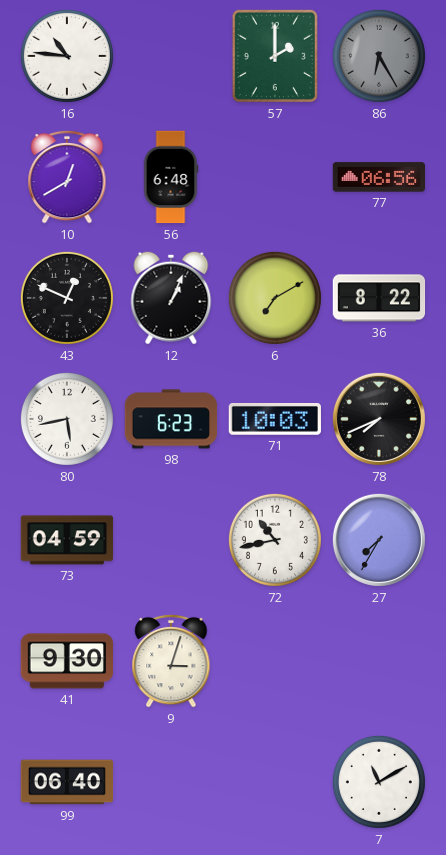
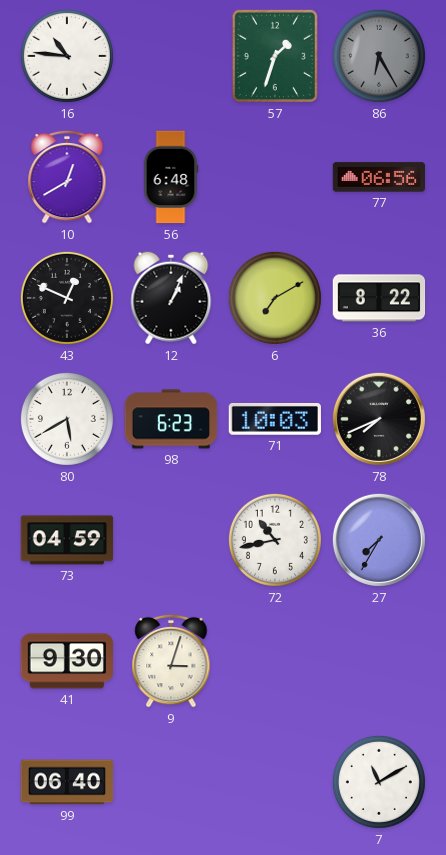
57: 2:00 -> 1:33 (275, 56)
80: 5:43 -> 5:40 (67, 419)
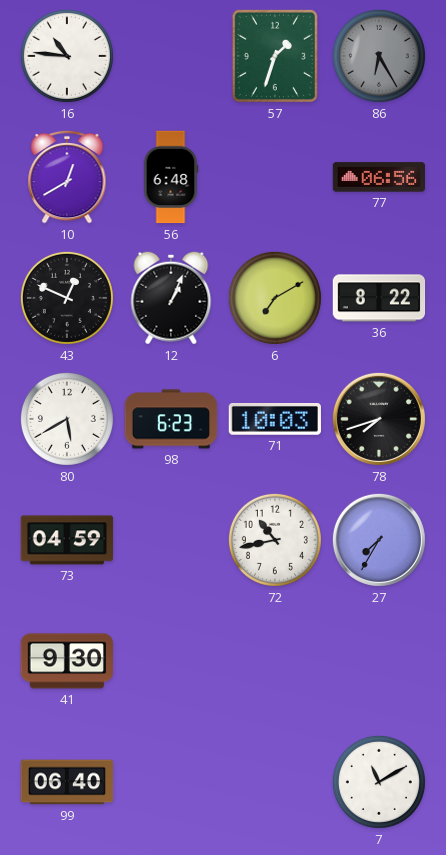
78: 7:41 -> 7:42 (379, 419)
9: 3:03 -> none (171, 661)
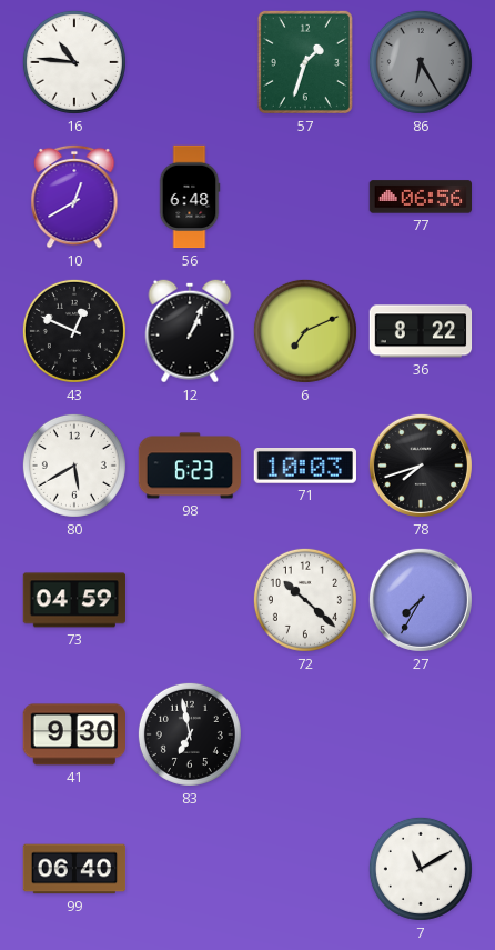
6: 7:10 -> 7:11 (305, 331)
72: 10:43 -> 10:22 (305, 600)
83: none -> 6:58 (190, 734)
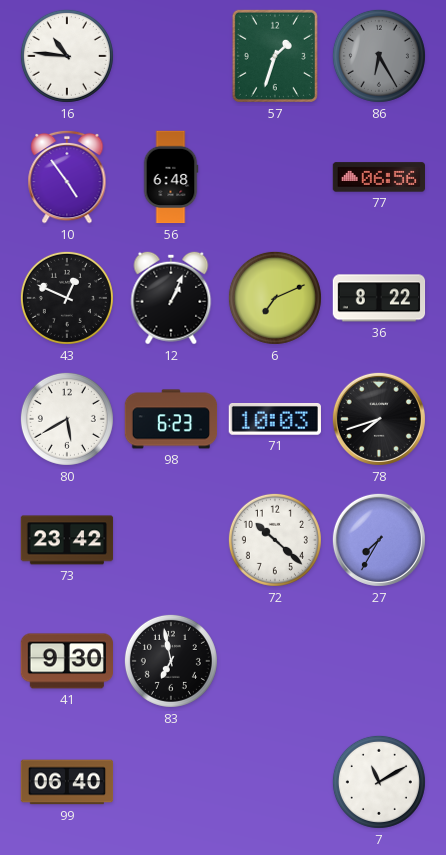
10: 12:40 -> 4:54 (67, 177)
73: 04:59 -> 23:42 (67, 540)
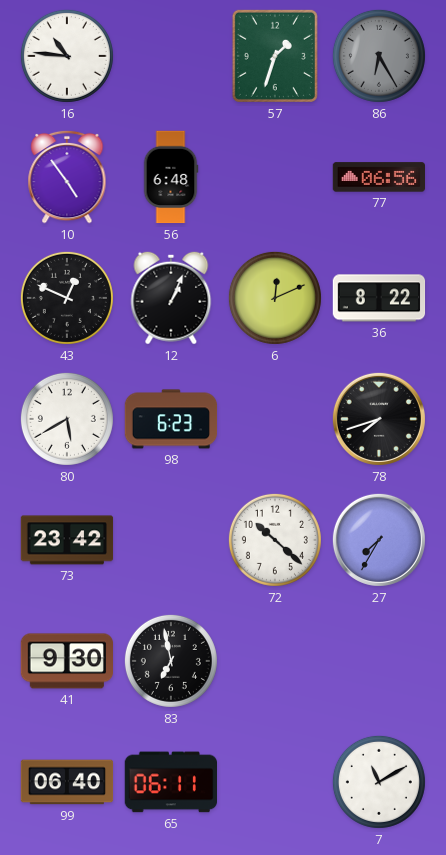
6: 7:11 -> 12:11 (275, 298)
71: 10:03 -> none (275, 420)
65: none -> 06:11 (170, 782)
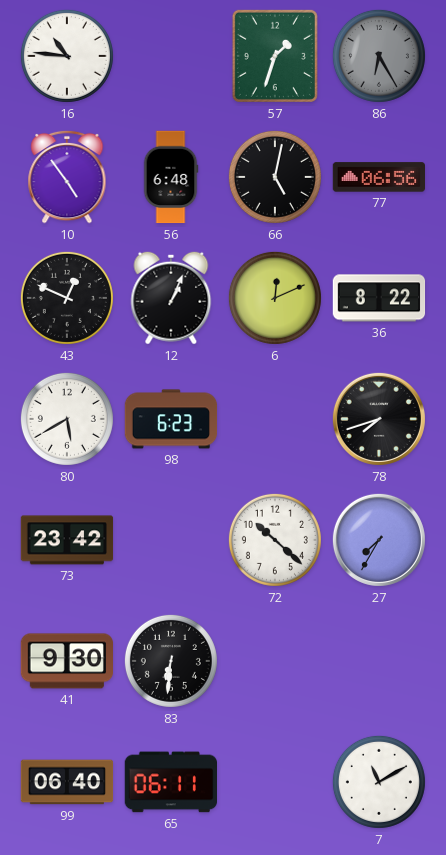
66: none -> 5:02 (275, 177)
83: 6:58 -> 6:31 (171, 661)
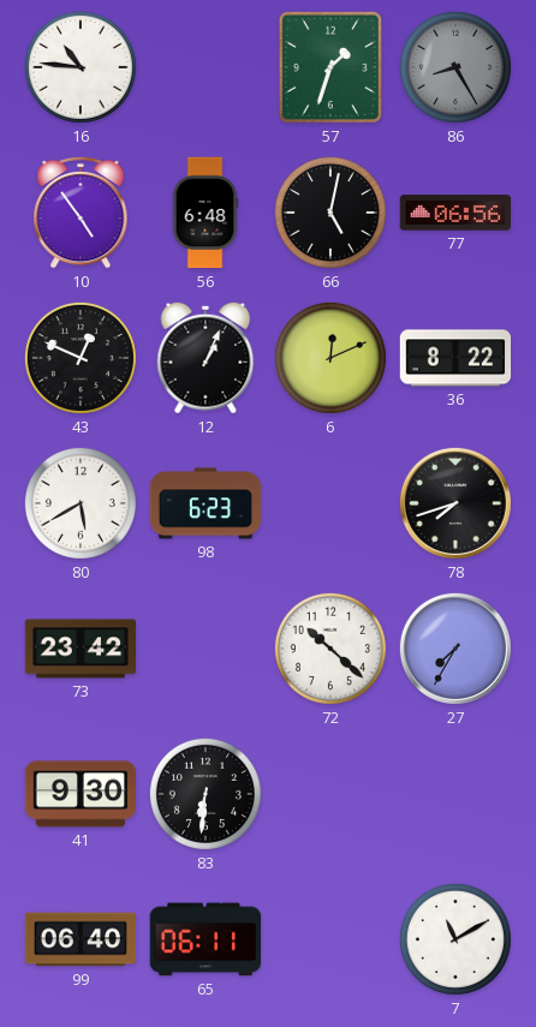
86: 6:25 -> 8:25 (455, 67)
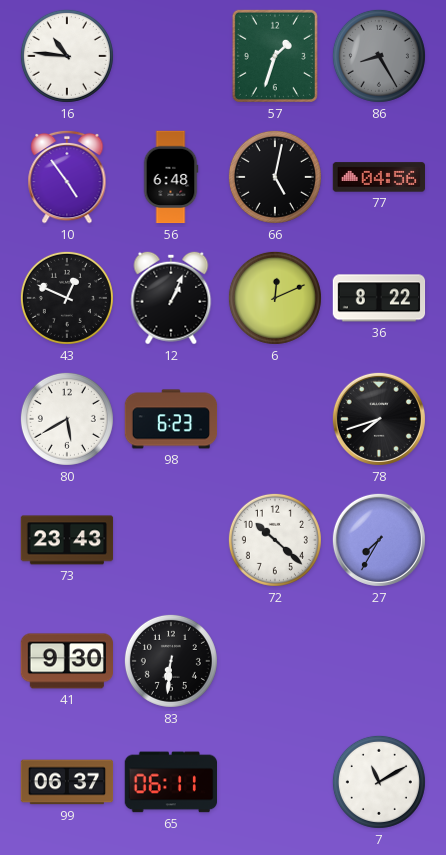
77: 06:56 -> 04:56 (378, 177)
73: 23:42 -> 23:43 (67, 540)
99: 06:40 -> 06:37 (67, 782)
